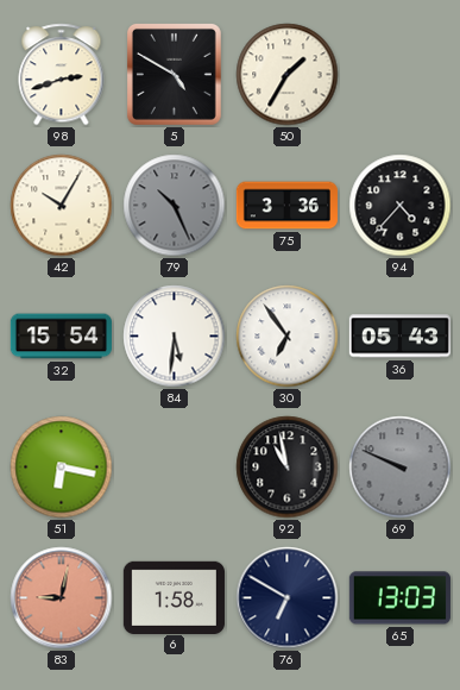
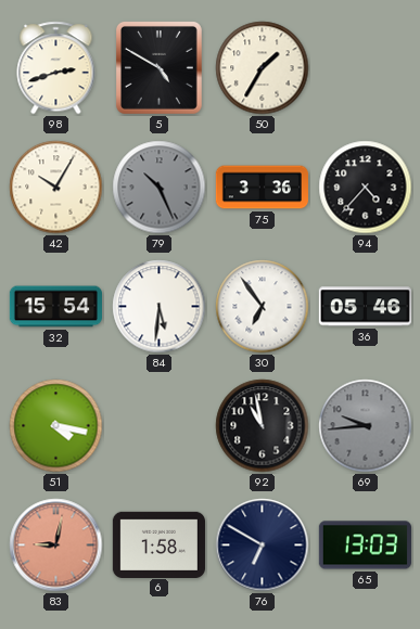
36: 05:43 -> 05:46 (365, 307)
51: 6:17 -> 4:17 (56, 426)
69: 9:49 -> 9:44 (366, 426)
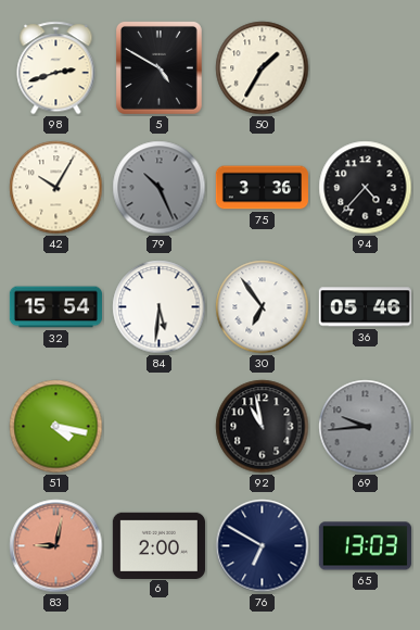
6: 1:58 -> 2:00 (158, 545)
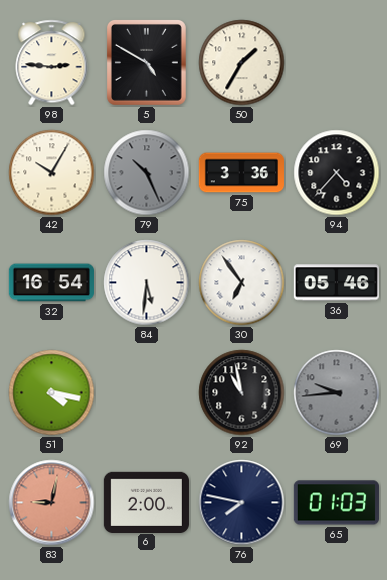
98: 2:42 -> 2:46 (52, 63)
32: 15:54 -> 16:54 (51, 283)
76: 6:50 -> 7:47 (242, 503)
65: 13:03 -> 01:03 (336, 503)
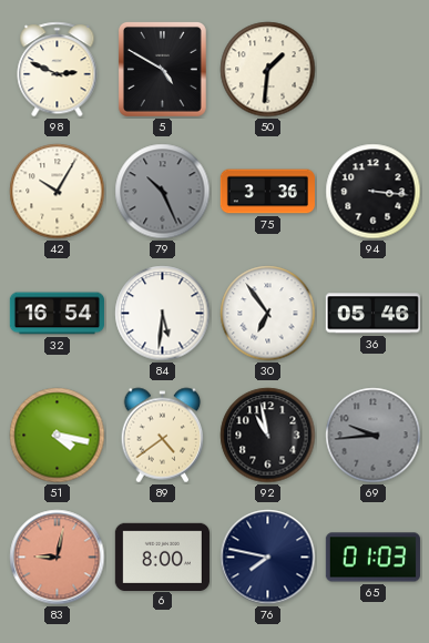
98: 2:46 -> 2:49 (58, 70)
50: 1:35 -> 1:31 (268, 70)
94: 4:37 -> 3:16 (374, 192)
89: none -> 4:39 (163, 436)
6: 2:00 -> 8:00 (162, 557)
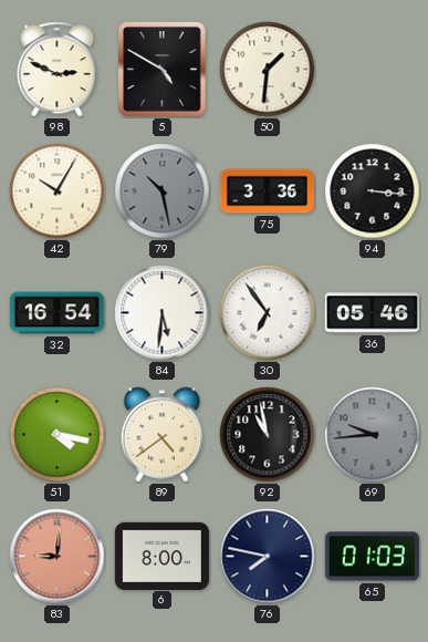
79: 10:26 -> 10:28 (163, 191)
83: 9:02 -> 9:01 (58, 557)
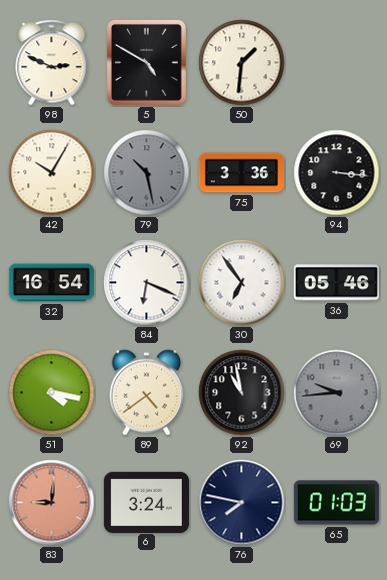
84: 5:31 -> 6:19 (147, 283)
6: 8:00 -> 3:24 (146, 502)
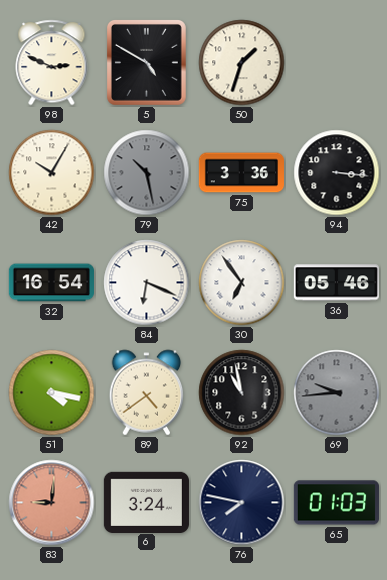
50: 1:31 -> 1:33 (242, 63)
